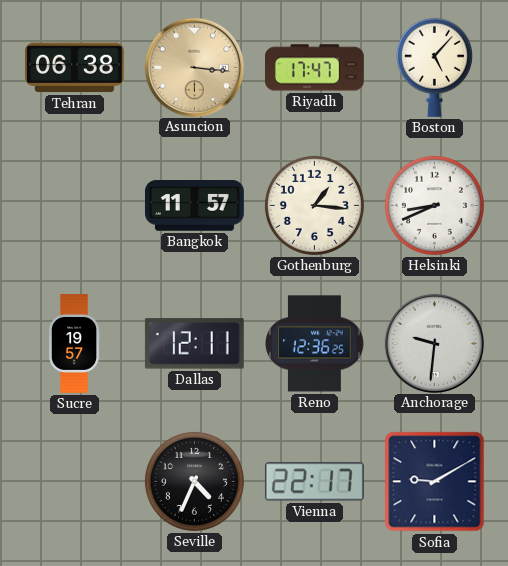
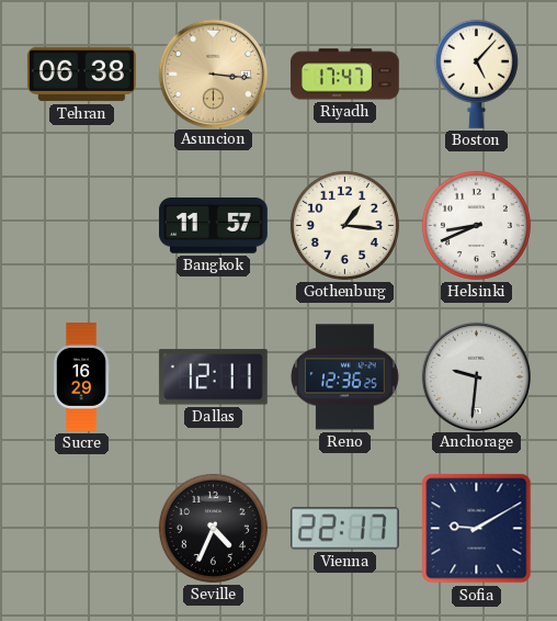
Sucre: 19:57 -> 16:29 (82, 377)
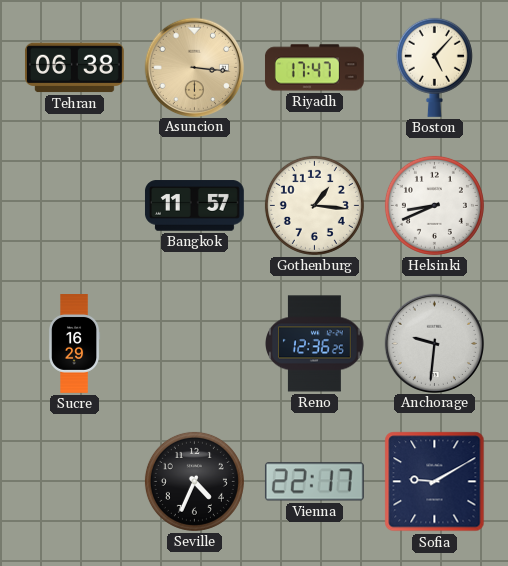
Dallas: 12:11 -> none (213, 377)
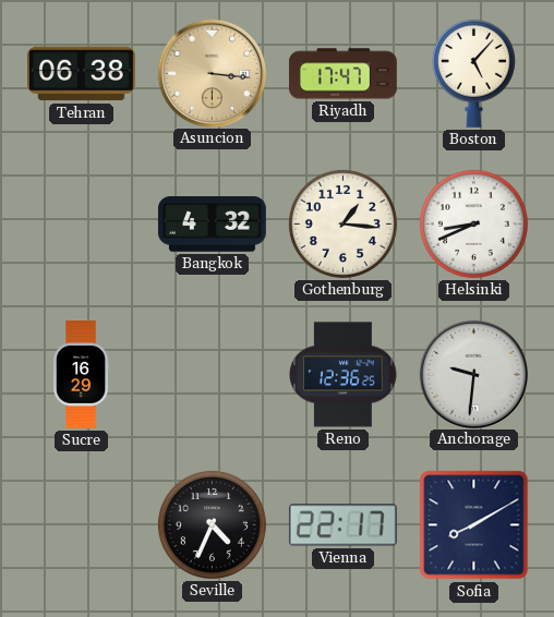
Bangkok: 11:57 -> 4:32 (212, 225)
Sofia: 9:10 -> 8:10 (474, 525)
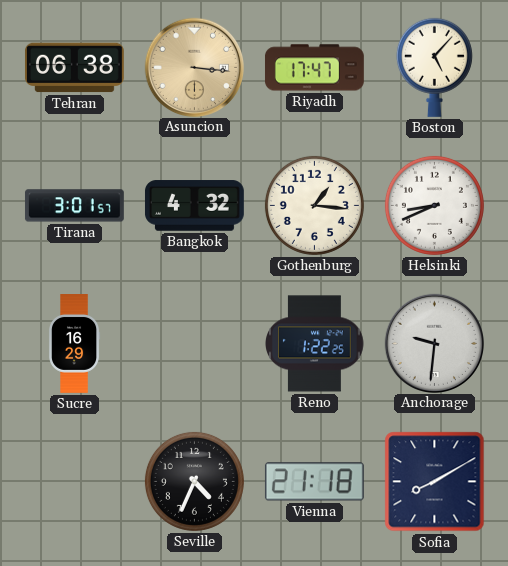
Tirana: none -> 3:01 (74, 206)
Reno: 12:36 -> 1:22 (315, 344)
Vienna: 22:17 -> 21:18 (314, 482)
